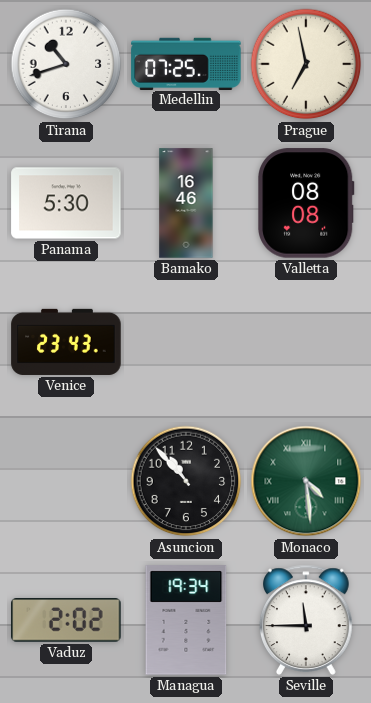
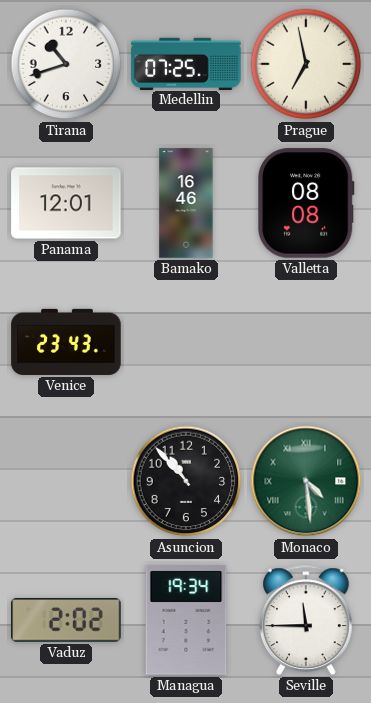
Panama: 5:30 -> 12:01 (66, 203)
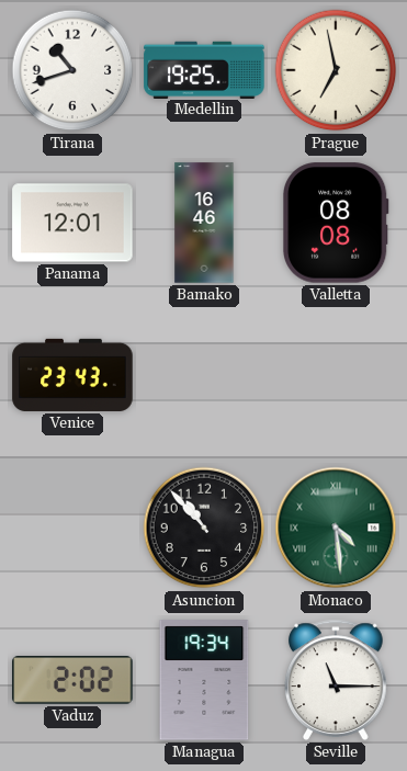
Medellin: 07:25 -> 19:25 (204, 69)
Seville: 11:45 -> 11:15 (337, 680)
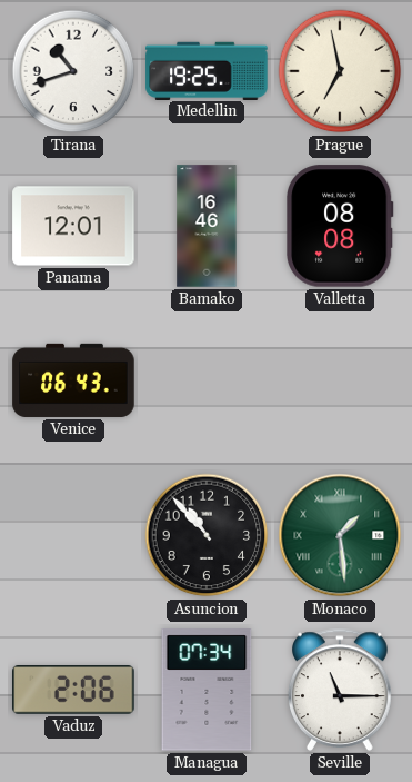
Venice: 23:43 -> 06:43 (73, 380)
Monaco: 4:29 -> 1:29 (340, 535)
Vaduz: 2:02 -> 2:06 (73, 690)
Managua: 19:34 -> 07:34 (207, 690)
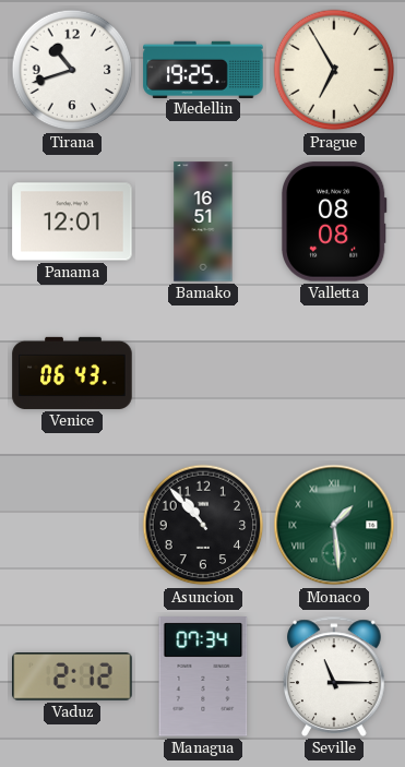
Prague: 6:58 -> 6:55 (334, 70)
Bamako: 16:46 -> 16:51 (203, 221)
Vaduz: 2:06 -> 2:12 (72, 676)
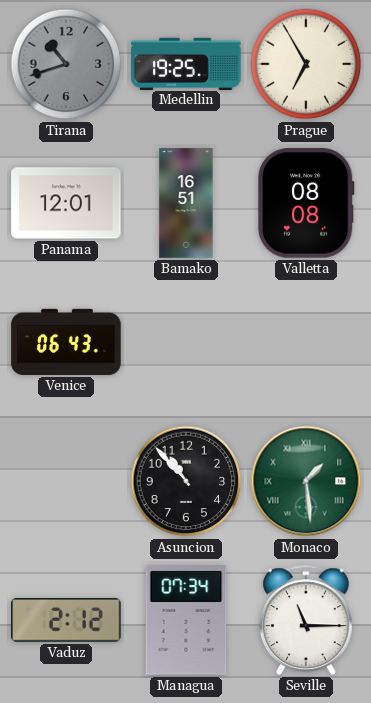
Tirana dial: white -> grey (66, 64)
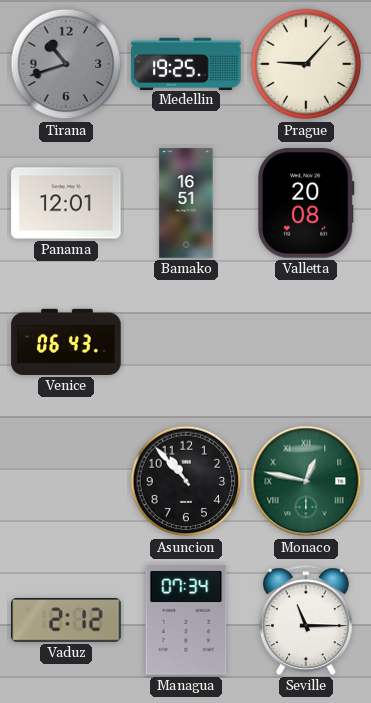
Prague: 6:55 -> 9:07 (306, 64)
Valletta: 08:08 -> 20:08 (307, 203)
Monaco: 1:29 -> 12:47 (306, 481)
